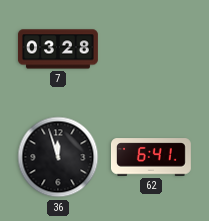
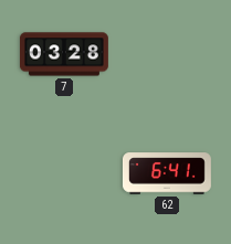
36: 11:57 -> none (58, 157)
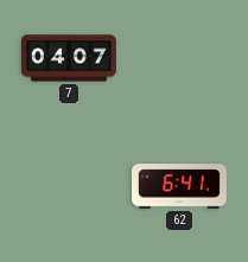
7: 03:28 -> 04:07 (69, 58)
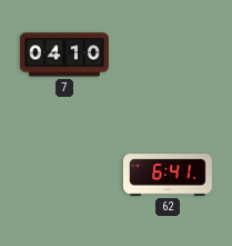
7: 04:07 -> 04:10 (64, 55)
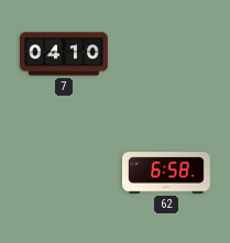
62: 6:41 -> 6:58 (166, 173)
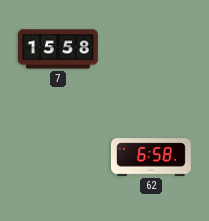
7: 04:10 -> 15:58 (58, 49)
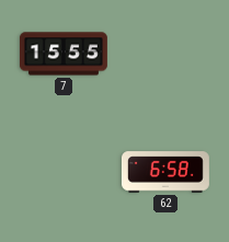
7: 15:58 -> 15:55 (64, 54)
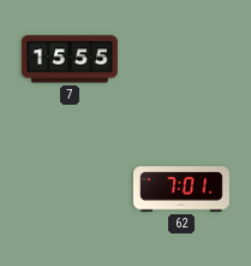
62: 6:58 -> 7:01 (181, 189)
